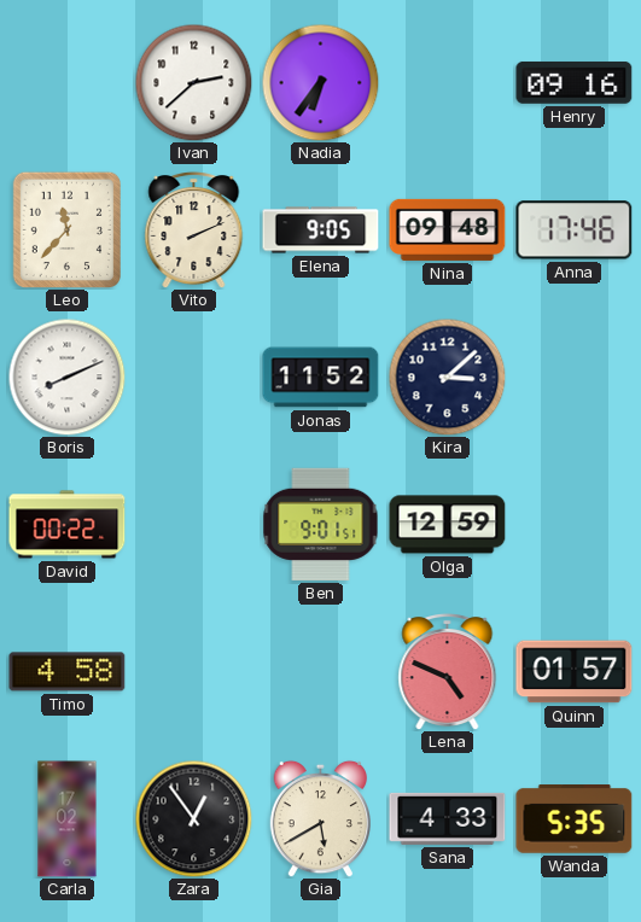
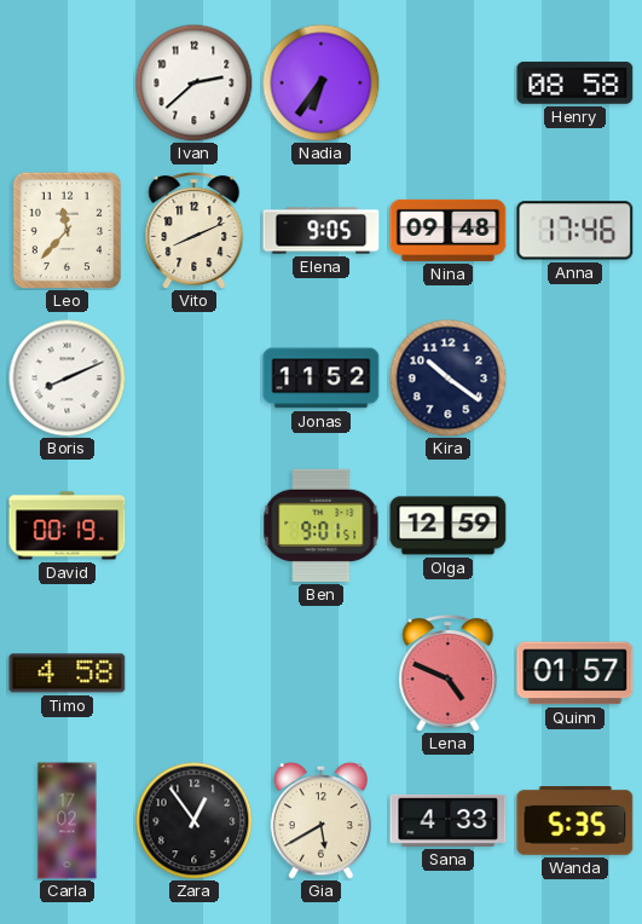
Henry: 09:16 -> 08:58 (576, 82)
Vito: 2:11 -> 8:11 (195, 231)
Kira: 3:08 -> 10:21 (447, 377)
David: 00:22 -> 00:19 (68, 526)
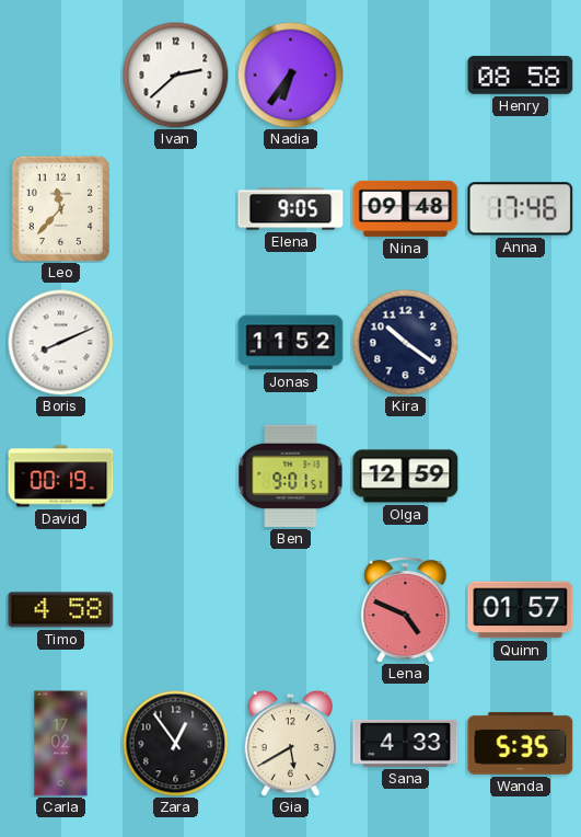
Vito: 8:11 -> none (195, 231)
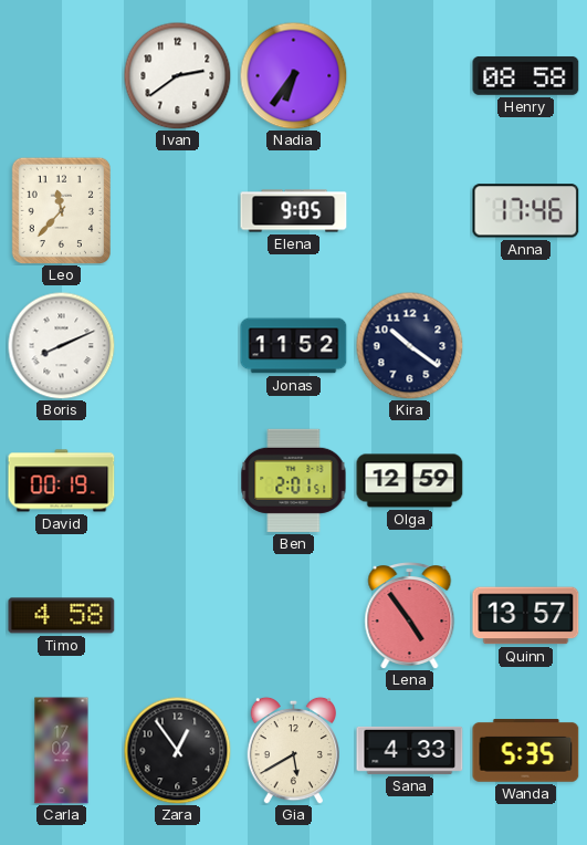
Ivan: 2:38 -> 2:39 (177, 75)
Nina: 09:48 -> none (406, 208)
Ben: 9:01 -> 2:01 (294, 480)
Lena: 4:49 -> 4:54 (410, 616)
Quinn: 01:57 -> 13:57 (526, 616)
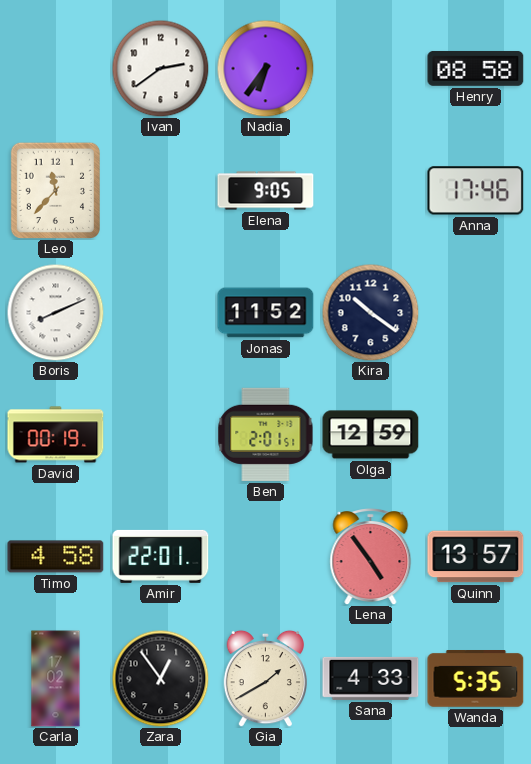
Amir: none -> 22:01 (161, 556)
Gia: 5:40 -> 1:40 (266, 678)
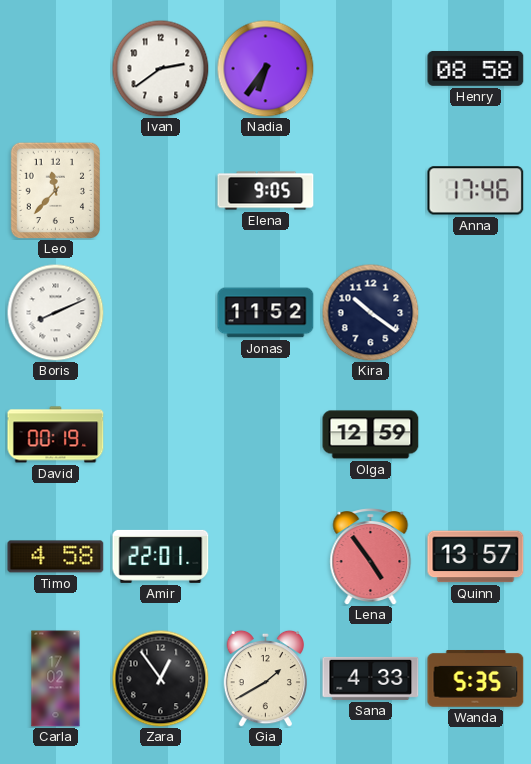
Ben: 2:01 -> none (266, 434)
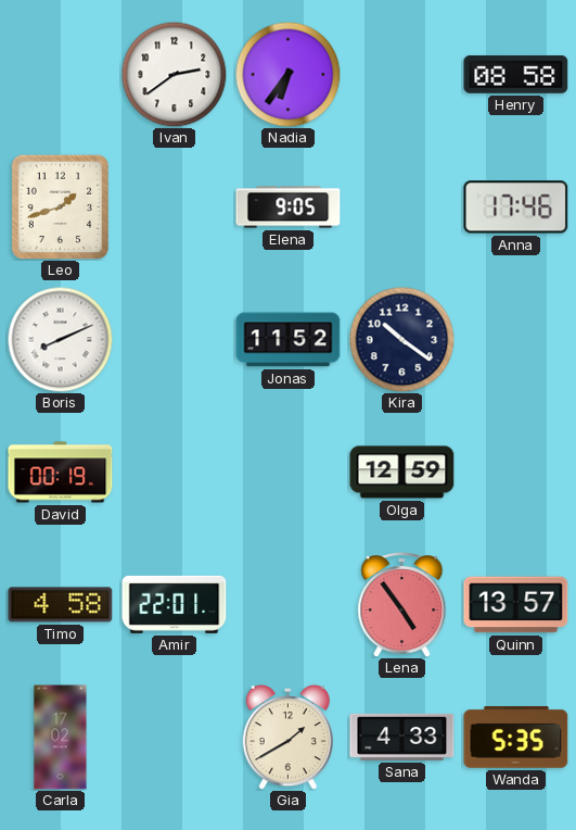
Leo: 11:37 -> 1:42 (60, 206)
Zara: 12:54 -> none (160, 678)
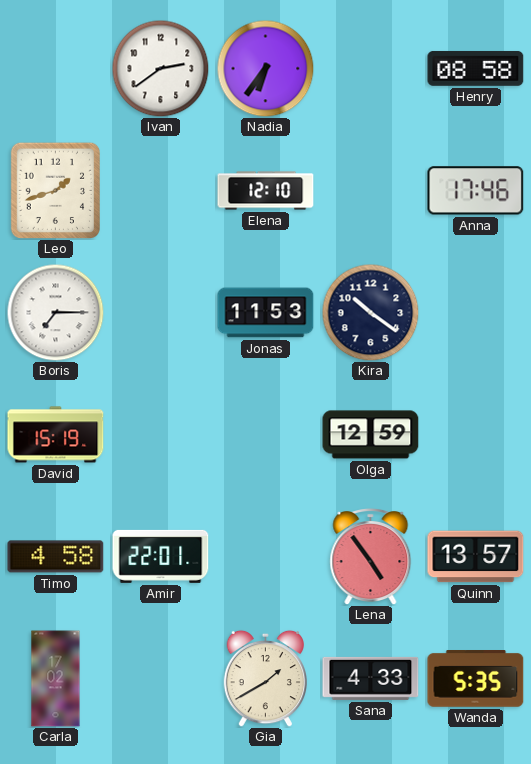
Elena: 9:05 -> 12:10 (266, 191)
Boris: 8:11 -> 7:15 (55, 312)
Jonas: 11:52 -> 11:53 (266, 313)
David: 00:19 -> 15:19 (56, 435)
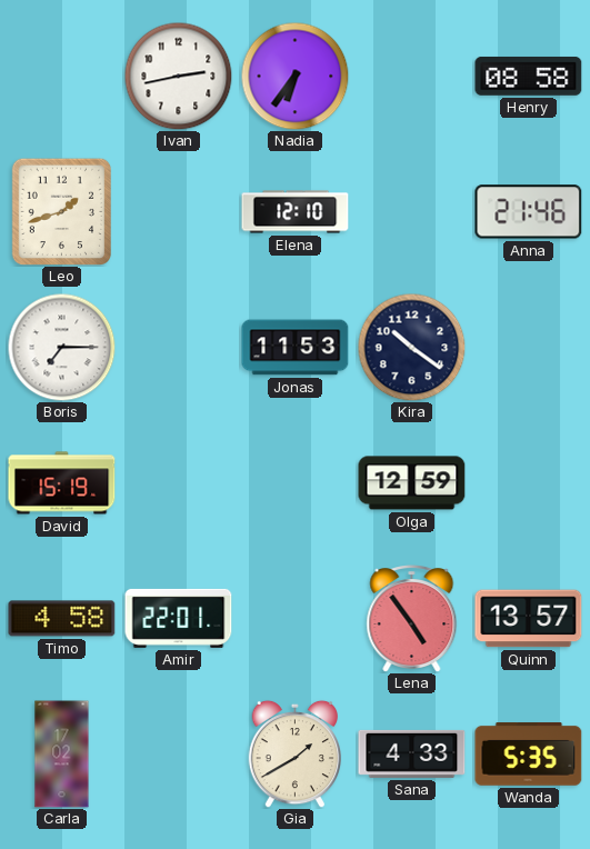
Ivan: 2:39 -> 2:43 (178, 76)
Anna: 17:46 -> 21:46 (529, 212)
